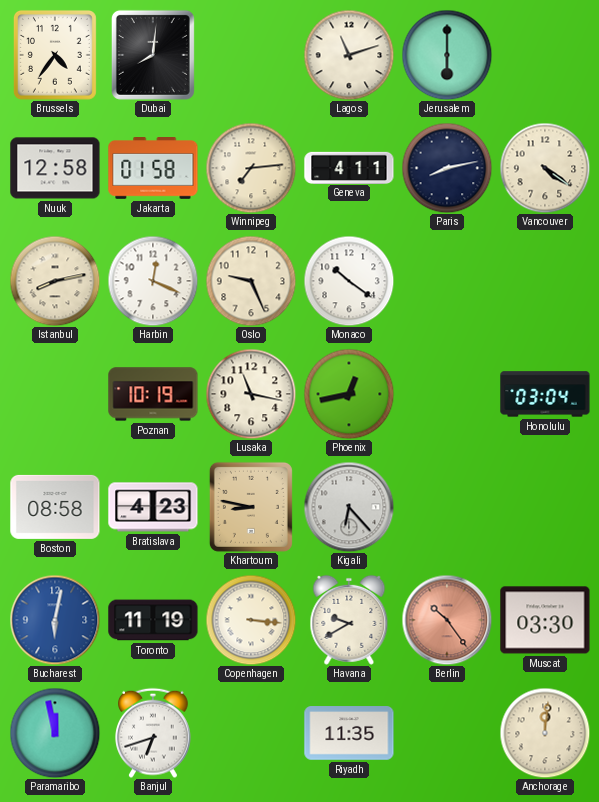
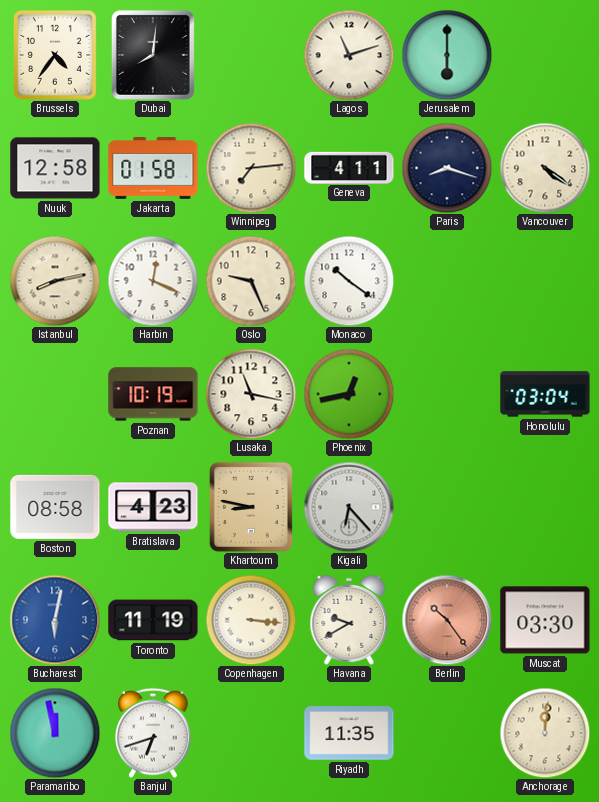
Paris: 8:13 -> 8:18 (447, 168)
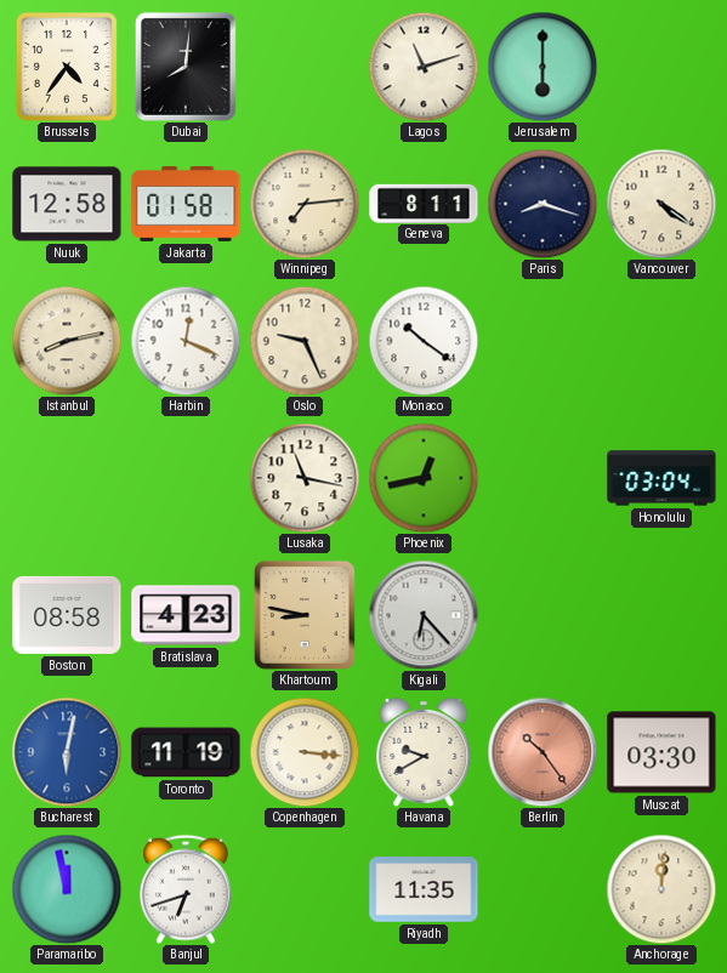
Geneva: 4:11 -> 8:11 (424, 203)
Poznan: 10:19 -> none (153, 394)
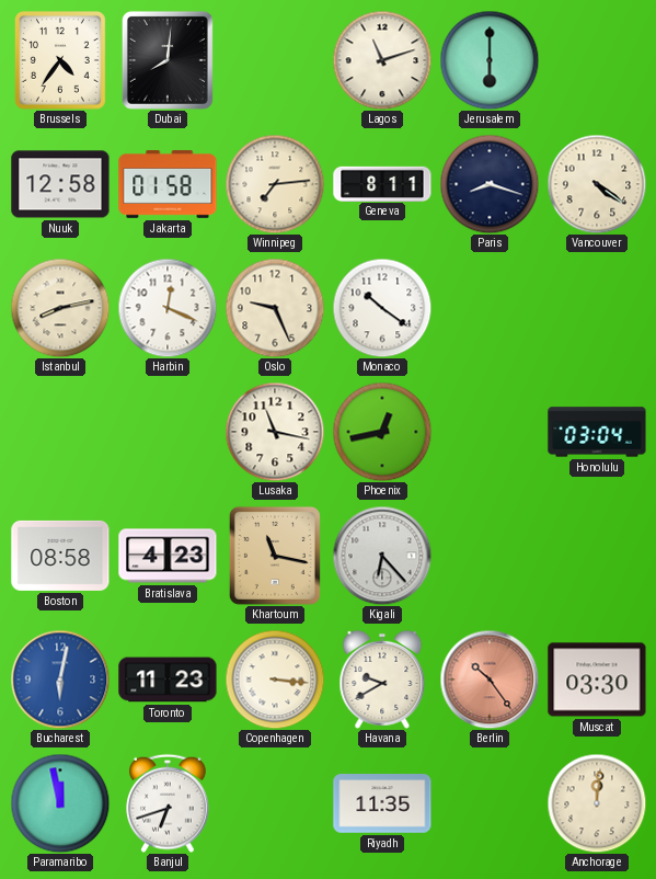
Khartoum: 8:47 -> 11:17 (275, 556)
Toronto: 11:19 -> 11:23 (168, 680)
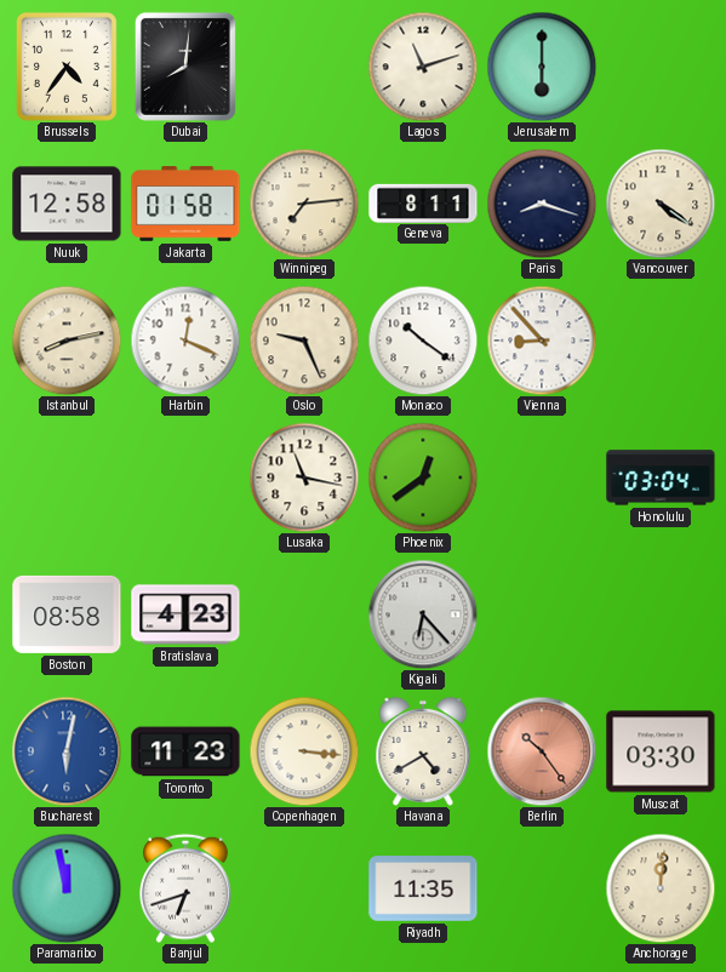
Vienna: none -> 8:53 (542, 341)
Phoenix: 12:43 -> 12:39 (423, 478)
Khartoum: 11:17 -> none (275, 556)
Havana: 9:40 -> 4:40 (423, 751)
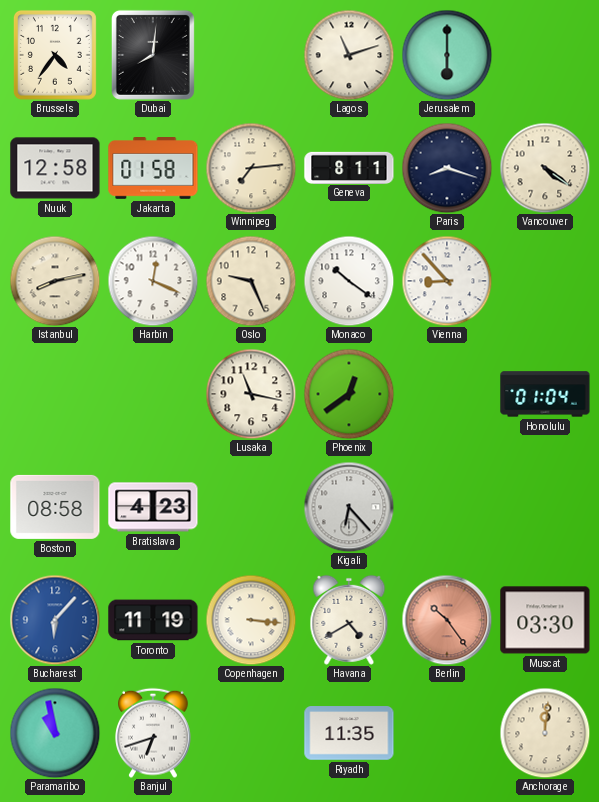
Honolulu: 03:04 -> 01:04 (545, 394)
Bucharest: 6:02 -> 6:07 (55, 620)
Toronto: 11:23 -> 11:19 (153, 620)
Paramaribo: 11:58 -> 10:58 (55, 733)
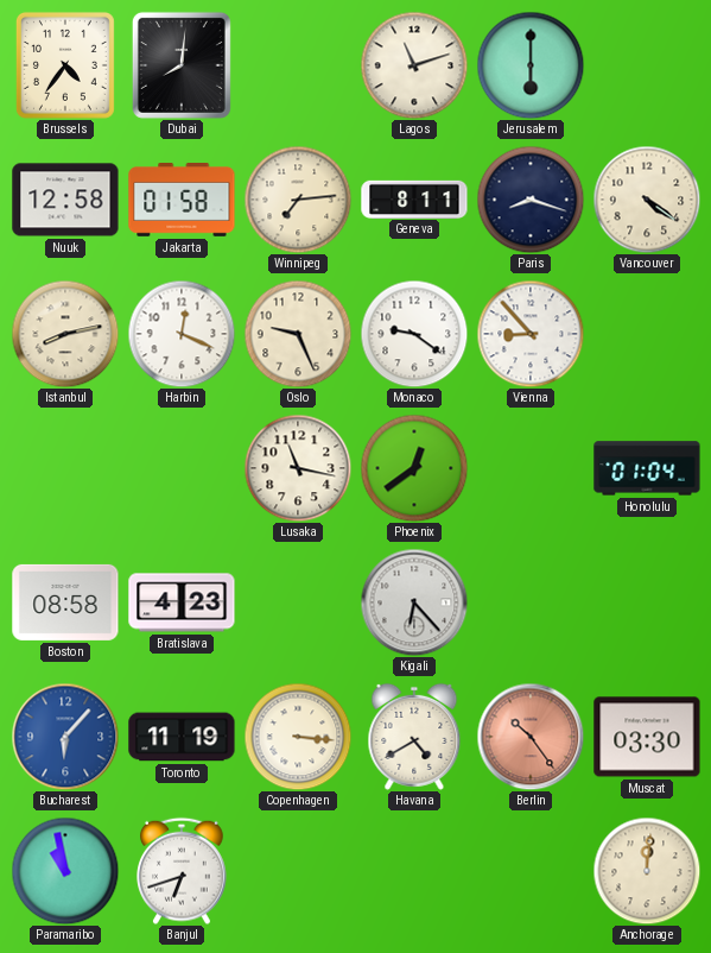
Monaco: 10:21 -> 9:21 (414, 334)
Riyadh: 11:35 -> none (349, 733)
